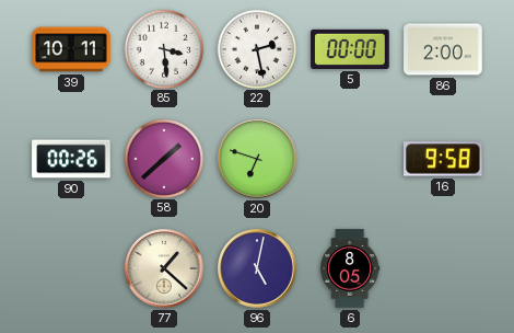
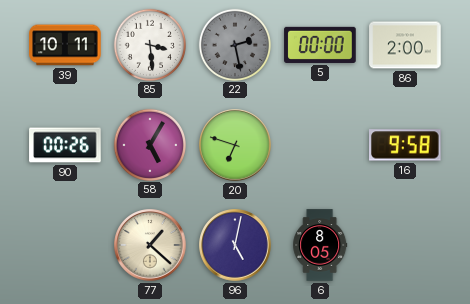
22 dial: white -> grey (234, 44)
58: 1:38 -> 5:05 (149, 144)
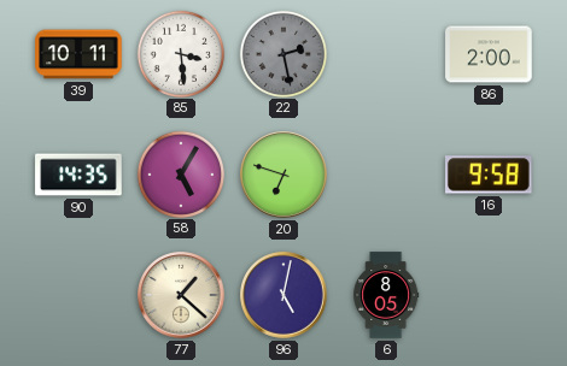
5: 00:00 -> none (320, 45)
90: 00:26 -> 14:35 (78, 175)
